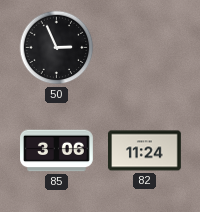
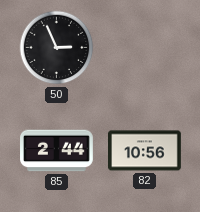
85: 3:06 -> 2:44 (57, 151)
82: 11:24 -> 10:56 (145, 151)
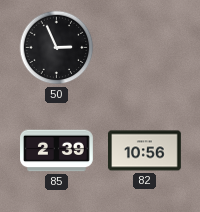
85: 2:44 -> 2:39 (57, 151)
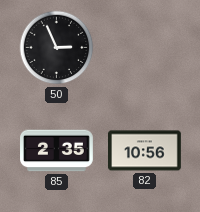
85: 2:39 -> 2:35 (57, 151)
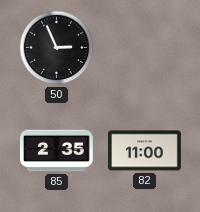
82: 10:56 -> 11:00 (145, 151)
